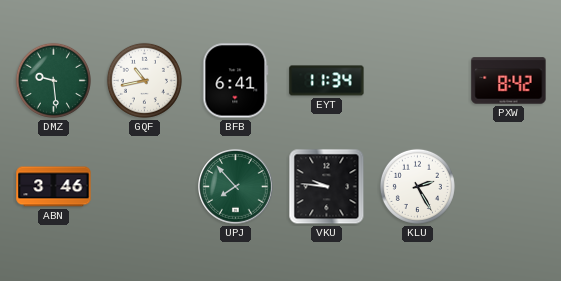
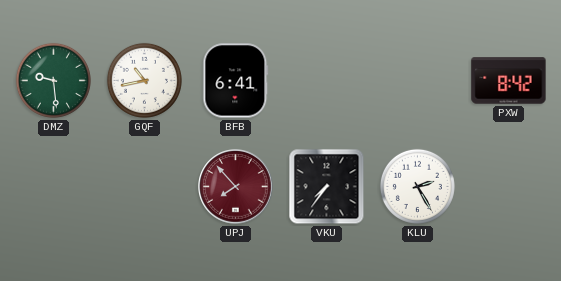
EYT: 11:34 -> none (327, 81)
ABN: 3:46 -> none (54, 187)
UPJ dial: green -> burgundy (236, 187)
VKU: 9:46 -> 7:36 (327, 187)
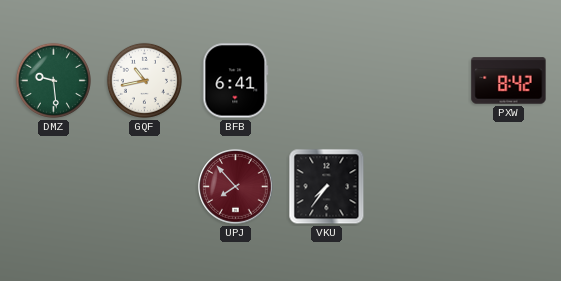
KLU: 2:25 -> none (417, 186)
